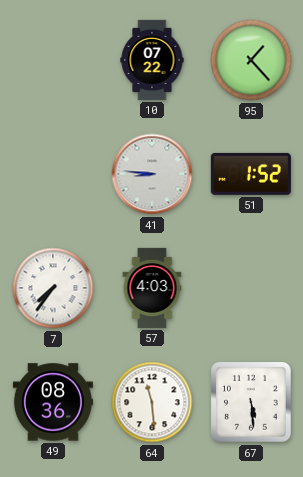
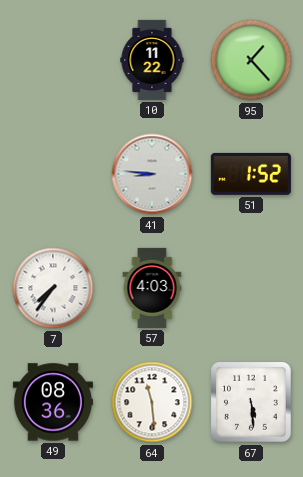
10: 07:22 -> 11:22 (152, 60)
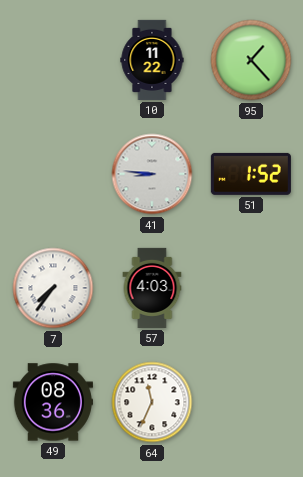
64: 11:29 -> 11:34 (152, 402)
67: 5:29 -> none (251, 402)
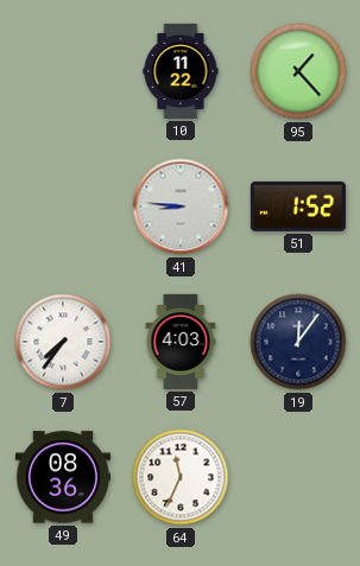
19: none -> 12:06 (298, 342)
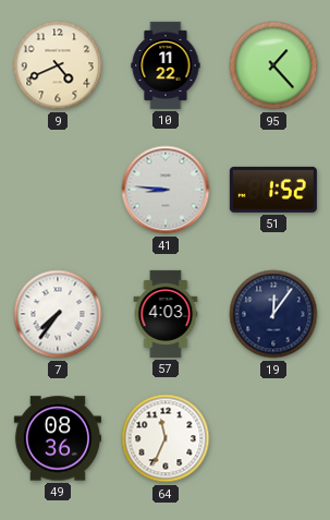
9: none -> 4:41 (58, 65)
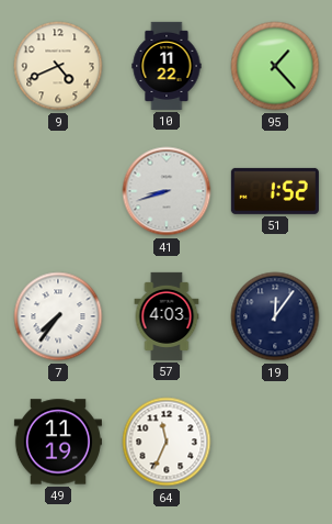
41: 8:46 -> 8:42 (167, 191)
49: 08:36 -> 11:19 (58, 442)
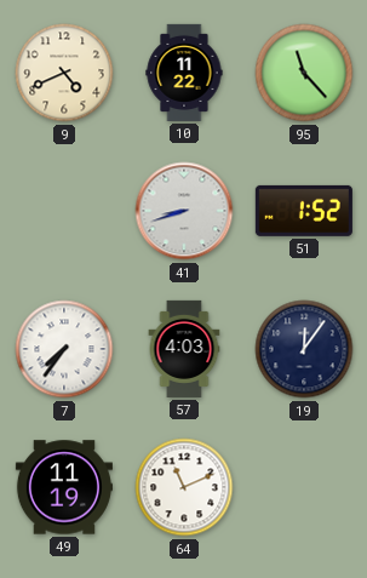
95: 1:23 -> 11:23 (304, 73)
64: 11:34 -> 11:11 (184, 487)
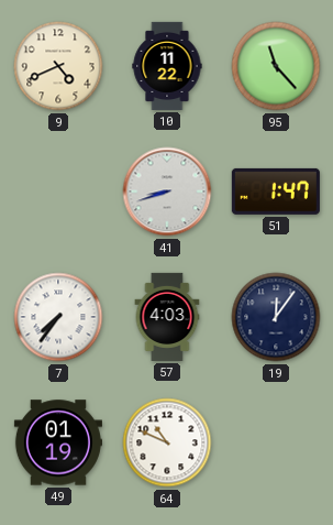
51: 1:52 -> 1:47 (276, 192)
49: 11:19 -> 01:19 (58, 442)
64: 11:11 -> 10:49 (167, 442)
